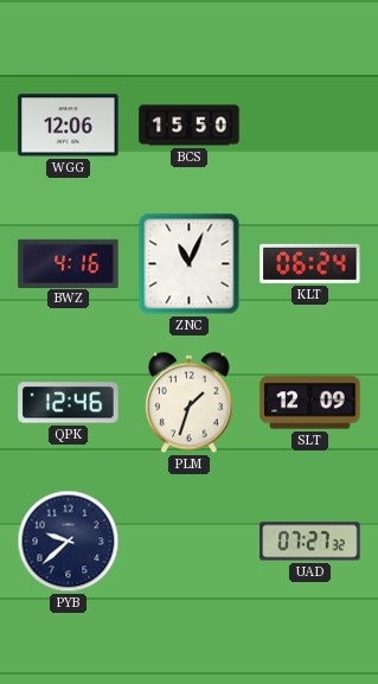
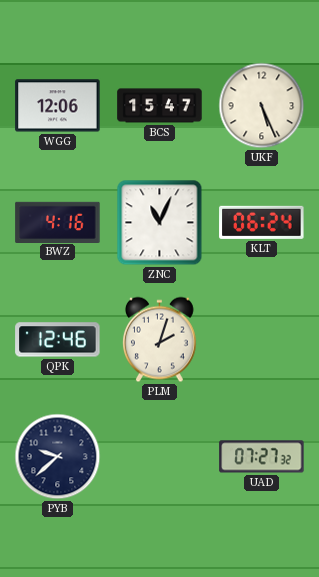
BCS: 15:50 -> 15:47 (160, 106)
UKF: none -> 5:26 (262, 106)
PLM: 1:33 -> 2:03 (160, 340)
SLT: 12:09 -> none (310, 403)
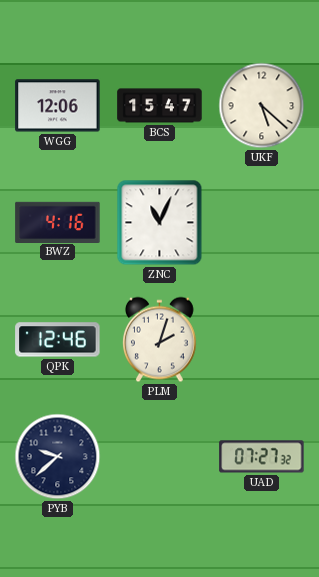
UKF: 5:26 -> 5:22 (262, 106)
KLT: 06:24 -> none (262, 222)
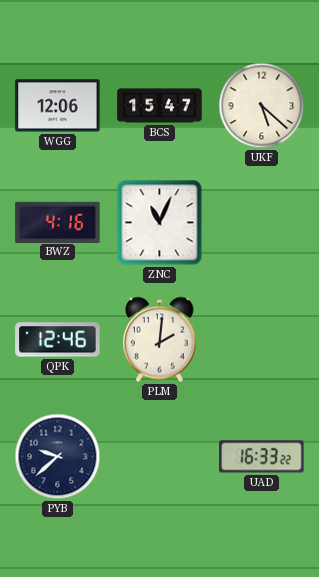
PLM: 2:03 -> 2:01 (160, 340)
UAD: 07:27 -> 16:33 (262, 457)
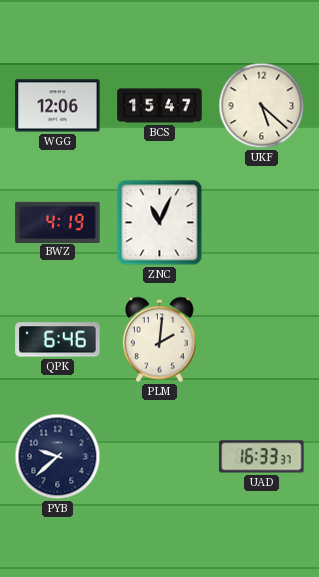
BWZ: 4:16 -> 4:19 (58, 222)
QPK: 12:46 -> 6:46 (58, 340)
UAD: 16:33:22 -> 16:33:37 (262, 457)
